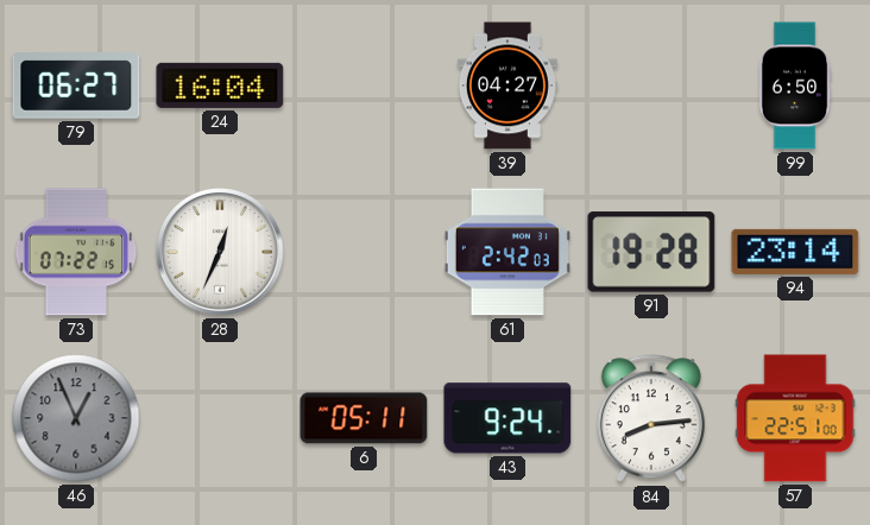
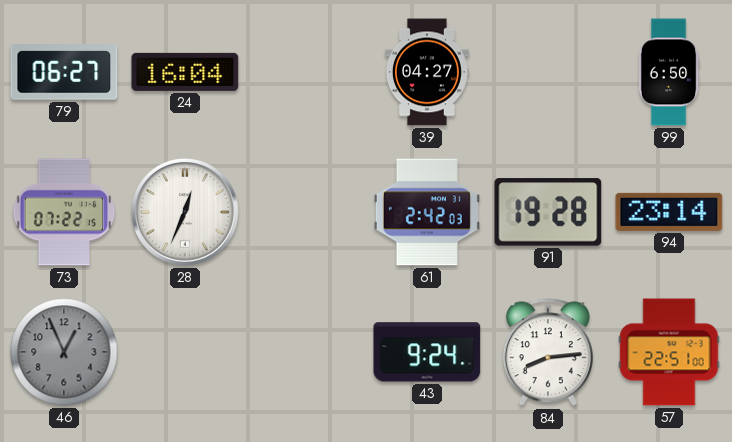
6: 05:11 -> none (364, 418)
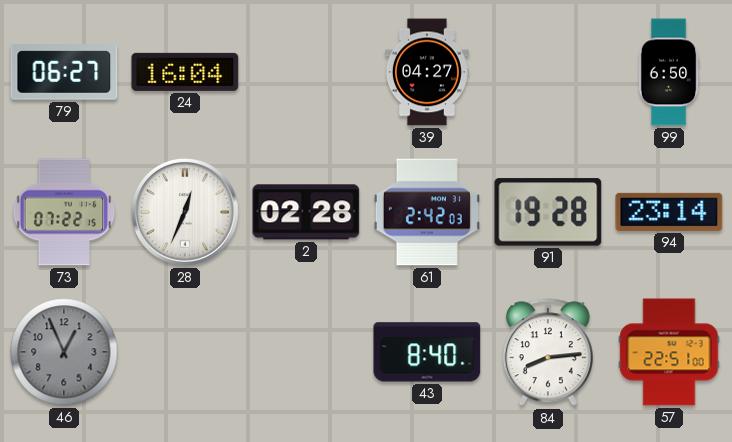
2: none -> 02:28 (306, 212)
43: 9:24 -> 8:40 (427, 352)
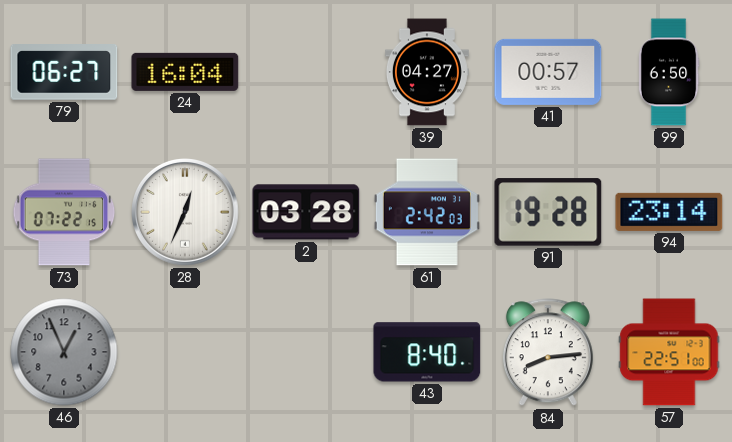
41: none -> 00:57 (548, 72)
2: 02:28 -> 03:28 (306, 212)
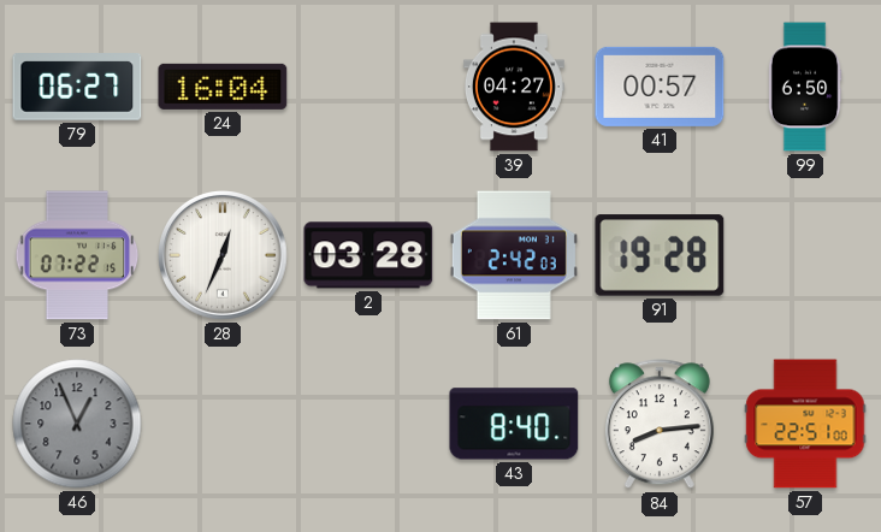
94: 23:14 -> none (669, 212)
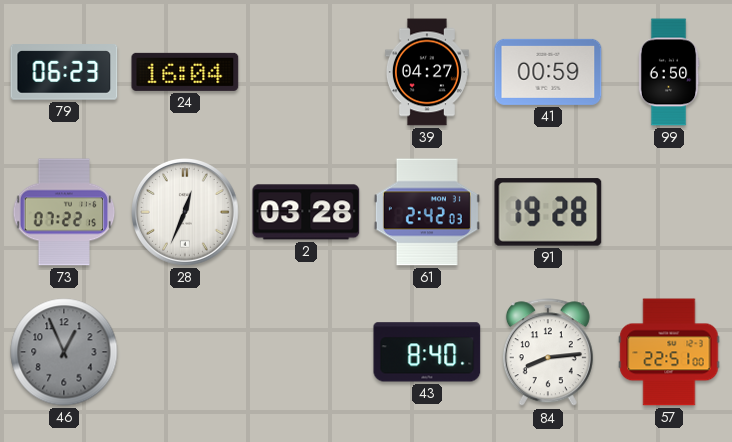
79: 06:27 -> 06:23 (64, 73)
41: 00:57 -> 00:59 (548, 72)
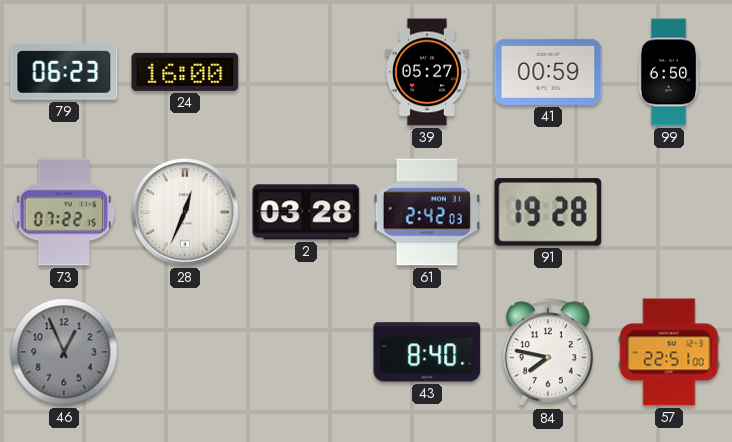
24: 16:04 -> 16:00 (185, 72)
39: 04:27 -> 05:27 (427, 72)
84: 8:14 -> 7:47 (548, 353)
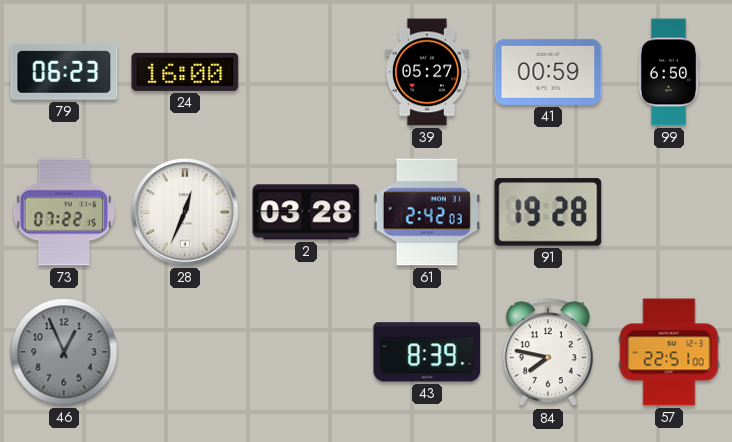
43: 8:40 -> 8:39 (427, 352)
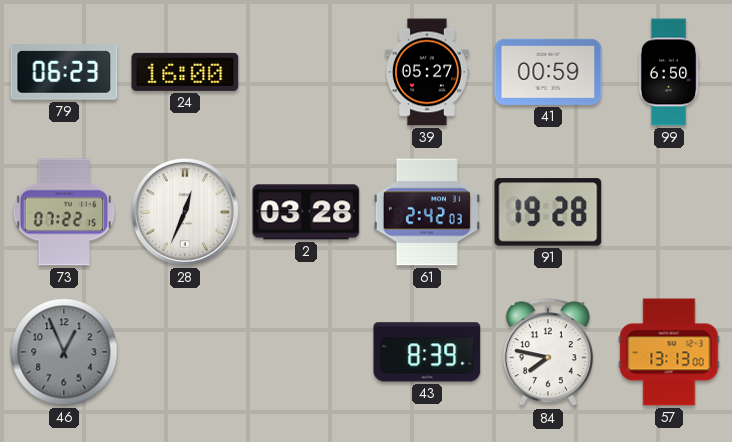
57: 22:51 -> 13:13 (669, 352)
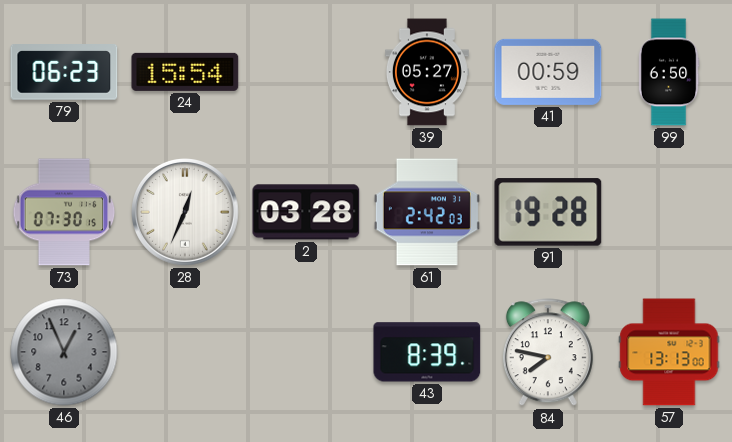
24: 16:00 -> 15:54 (185, 72)
73: 07:22 -> 07:30 (64, 212)
